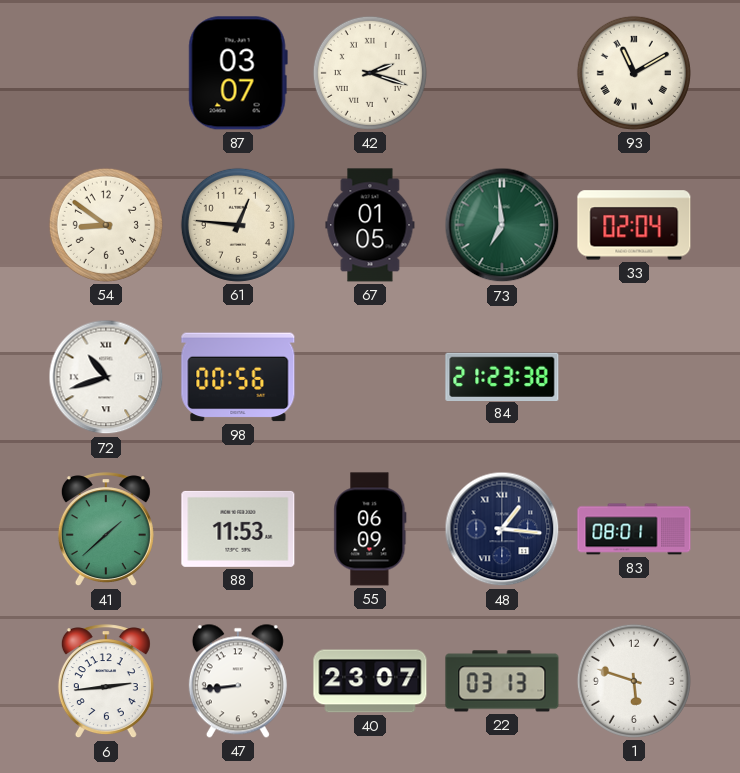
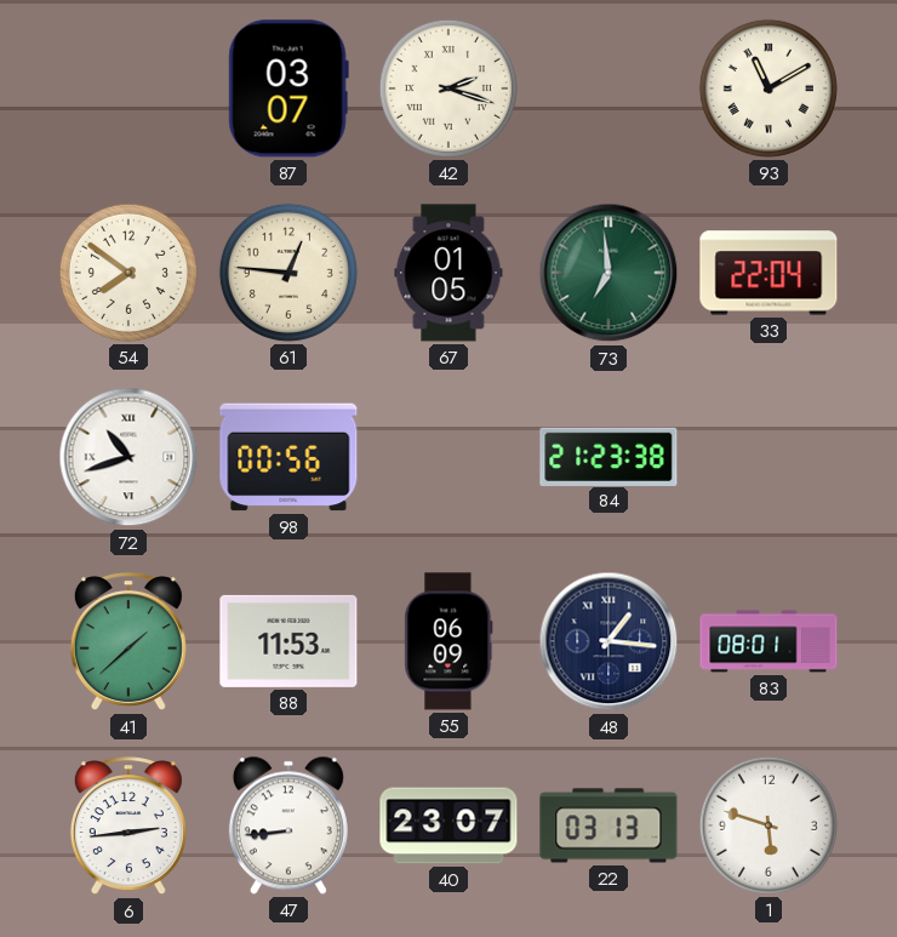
54: 8:51 -> 7:51 (128, 273)
33: 02:04 -> 22:04 (769, 273)
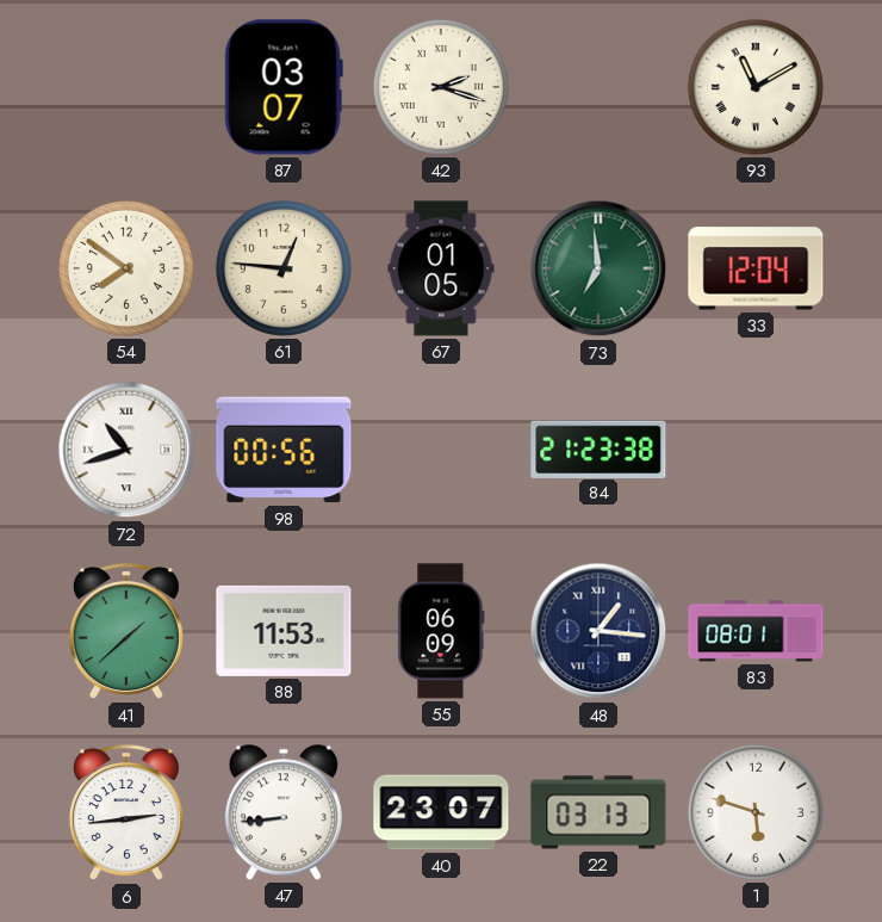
33: 22:04 -> 12:04 (756, 268)
